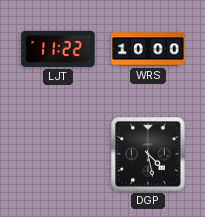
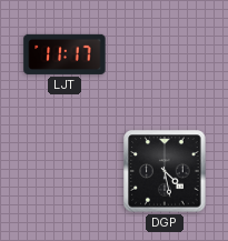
LJT: 11:22 -> 11:17 (65, 54)
WRS: 10:00 -> none (148, 49)
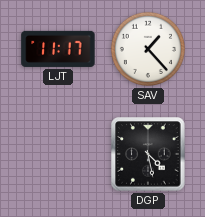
SAV: none -> 1:23 (148, 49)
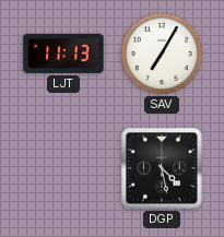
LJT: 11:17 -> 11:13 (63, 54)
SAV: 1:23 -> 7:05 (162, 54)
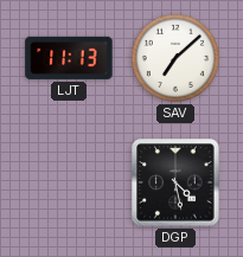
SAV: 7:05 -> 7:08 (175, 58)
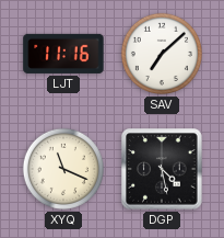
LJT: 11:13 -> 11:16 (63, 54)
XYQ: none -> 11:19 (63, 169)
